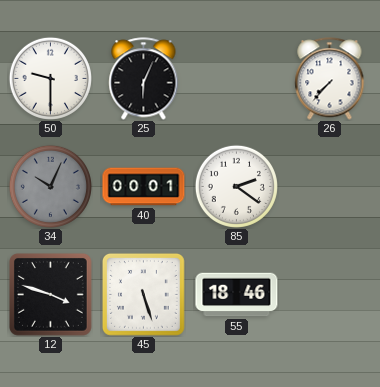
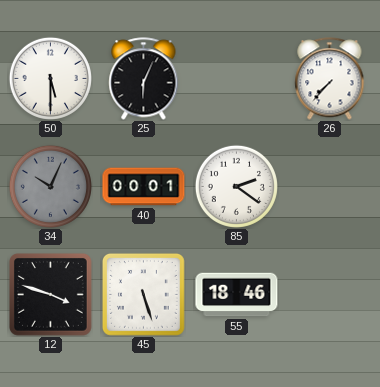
50: 9:30 -> 5:30 (50, 78)
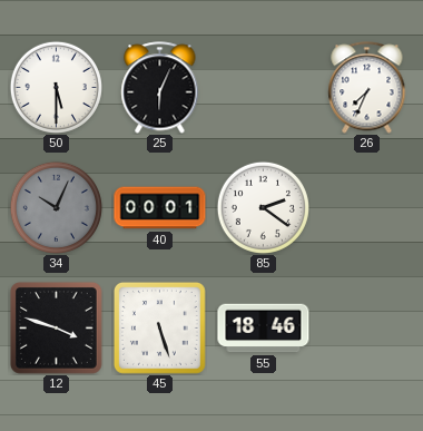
26: 7:37 -> 7:34 (367, 88)
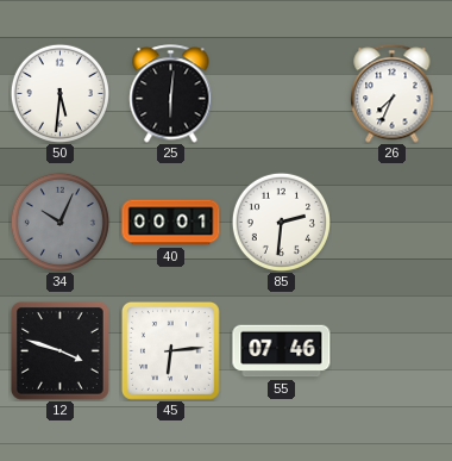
50: 5:30 -> 5:31 (59, 93)
25: 6:04 -> 6:01 (171, 94)
85: 2:21 -> 2:31 (281, 222)
45: 5:27 -> 6:14 (170, 350)
55: 18:46 -> 07:46 (282, 351)
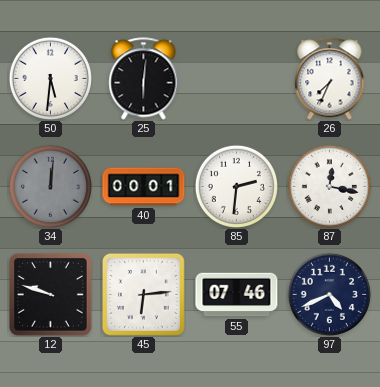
34: 10:04 -> 12:01 (50, 186)
87: none -> 12:17 (329, 186)
12: 3:48 -> 9:48 (50, 294)
97: none -> 4:41 (329, 294)
